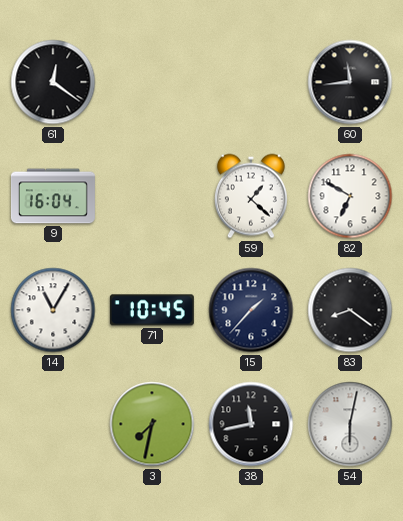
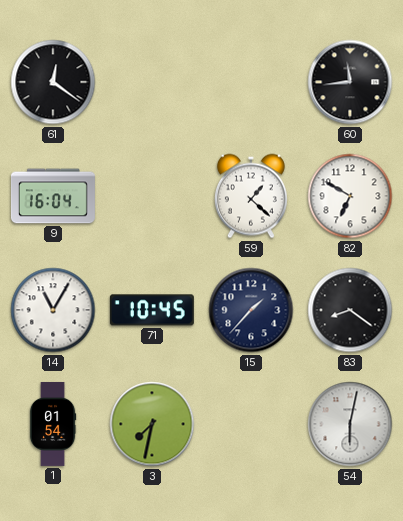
1: none -> 01:54 (53, 424)
38: 11:43 -> none (251, 424)
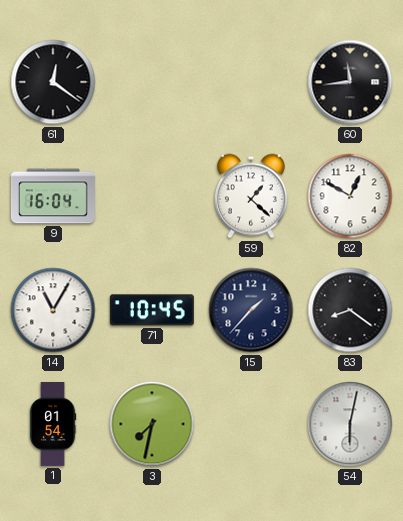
82: 6:50 -> 12:50 (350, 196)
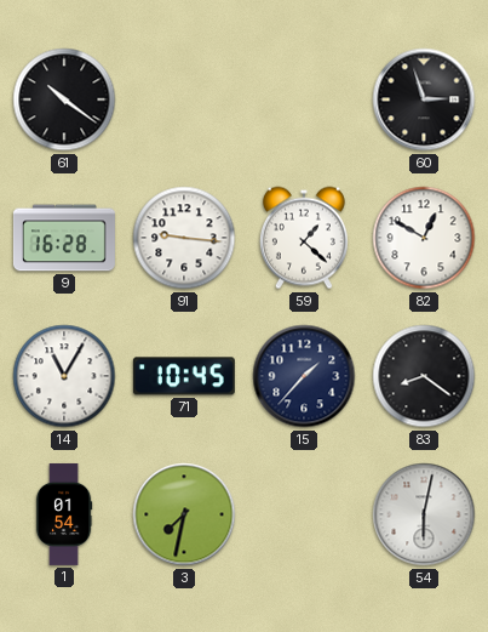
61: 12:21 -> 10:21 (64, 99)
60: 11:44 -> 2:57 (424, 99)
9: 16:04 -> 16:28 (64, 238)
91: none -> 9:16 (184, 238)
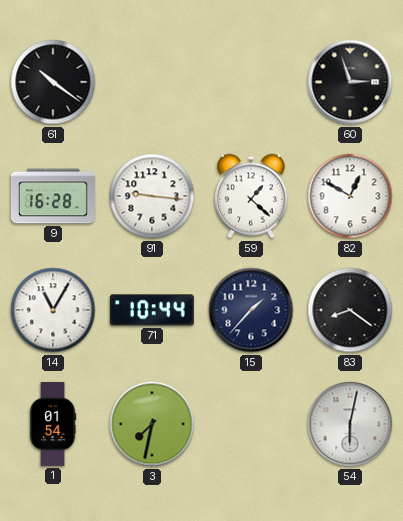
71: 10:45 -> 10:44 (152, 310)
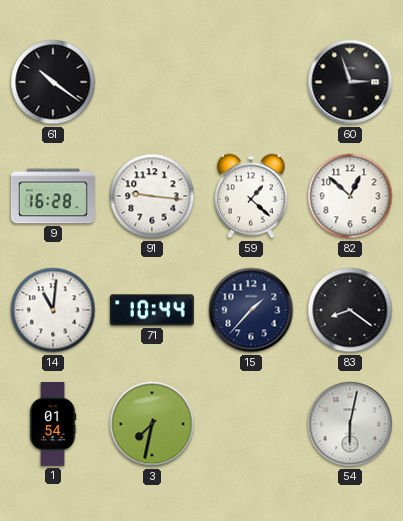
82: 12:50 -> 12:52 (350, 196)
14: 11:05 -> 11:01 (53, 310)
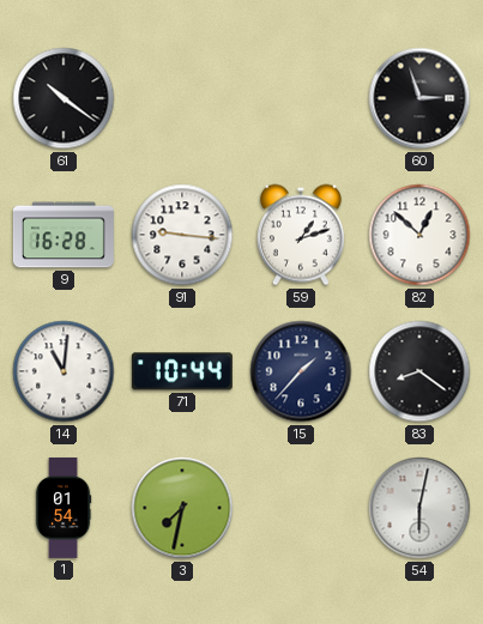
59: 1:22 -> 1:12 (301, 235)
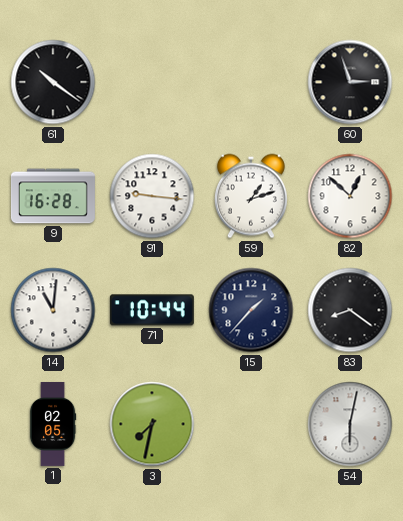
1: 01:54 -> 02:05 (53, 424)
